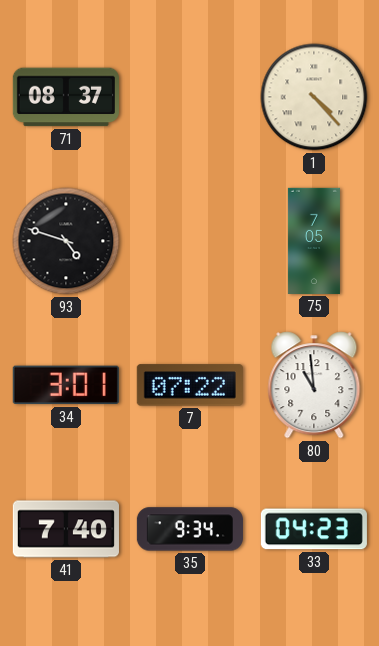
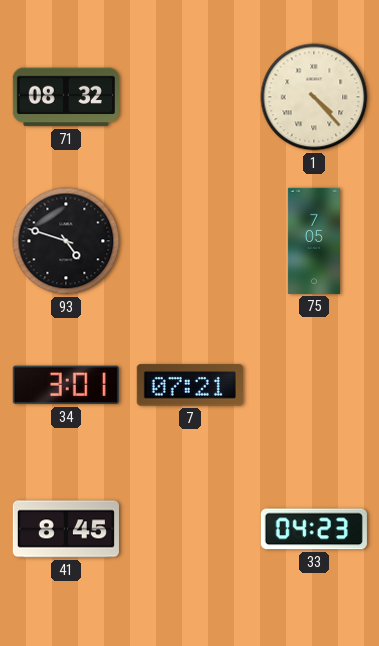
71: 08:37 -> 08:32 (66, 97)
7: 07:22 -> 07:21 (190, 385)
80: 10:59 -> none (314, 385)
41: 7:40 -> 8:45 (66, 529)
35: 9:34 -> none (190, 529)
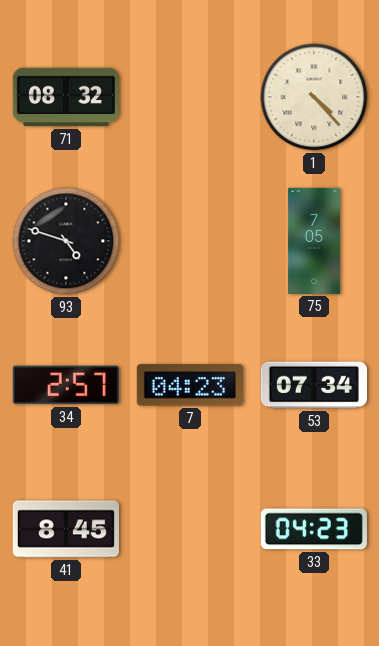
34: 3:01 -> 2:57 (66, 385)
7: 07:21 -> 04:23 (190, 385)
53: none -> 07:34 (314, 385)
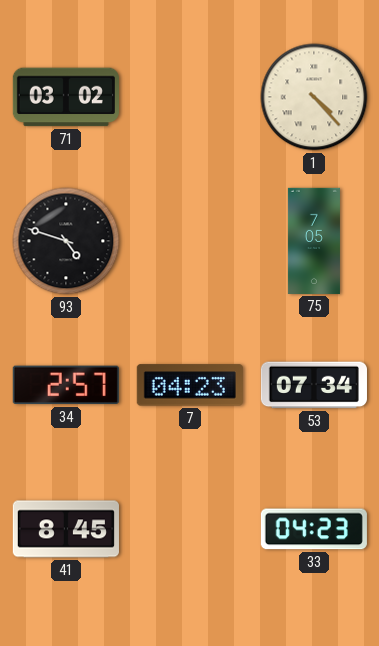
71: 08:32 -> 03:02 (66, 97)
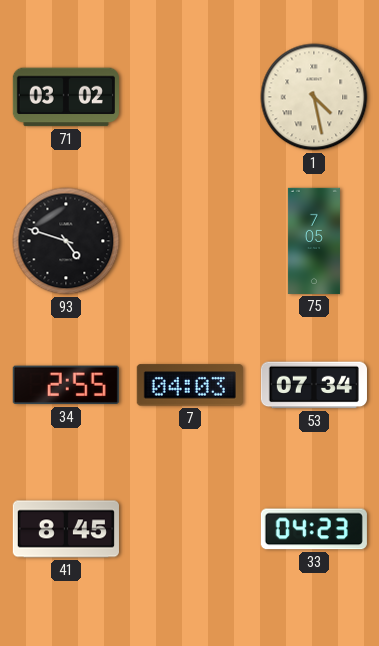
1: 4:23 -> 4:28 (314, 97)
34: 2:57 -> 2:55 (66, 385)
7: 04:23 -> 04:03 (190, 385)
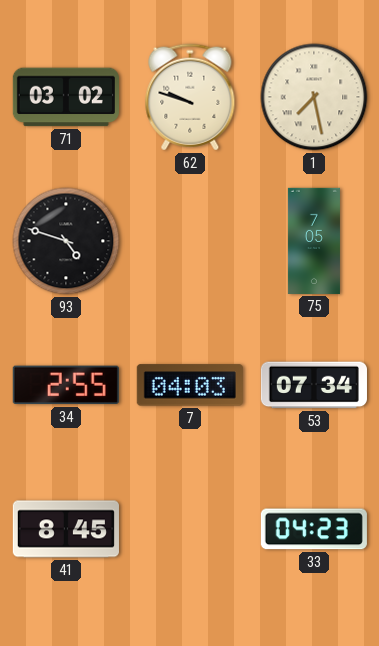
62: none -> 9:48 (190, 97)
1: 4:28 -> 7:28 (314, 97)
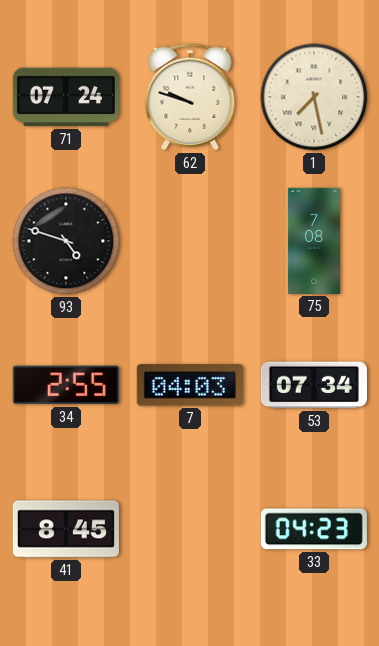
71: 03:02 -> 07:24 (66, 97)
75: 7:05 -> 7:08 (314, 241)
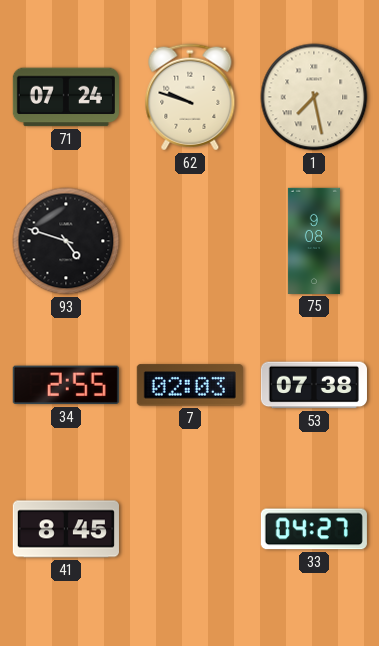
75: 7:08 -> 9:08 (314, 241)
7: 04:03 -> 02:03 (190, 385)
53: 07:34 -> 07:38 (314, 385)
33: 04:23 -> 04:27 (314, 529)
